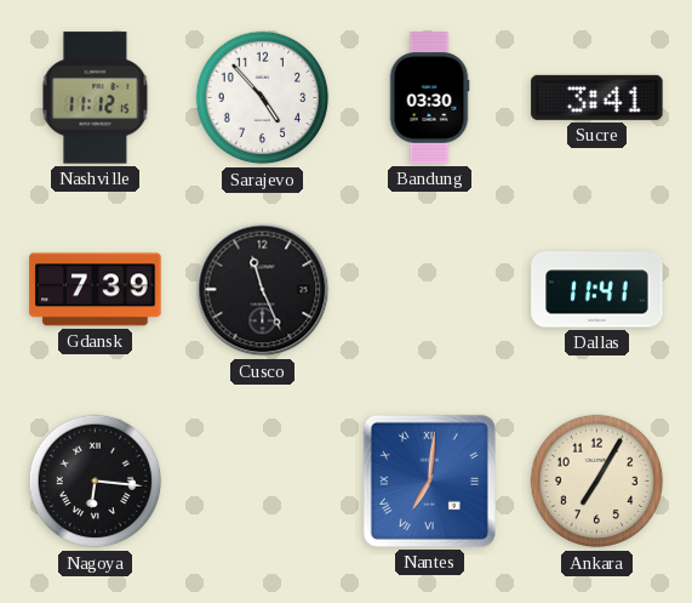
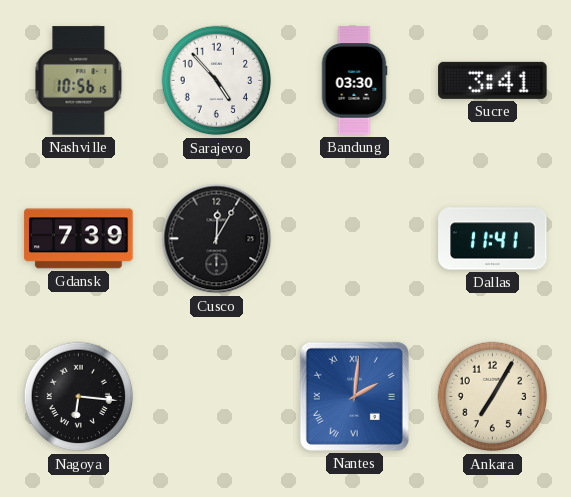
Nashville: 11:12 -> 10:56 (79, 81)
Cusco: 11:26 -> 12:05 (217, 239)
Nantes: 7:01 -> 2:01 (354, 396)
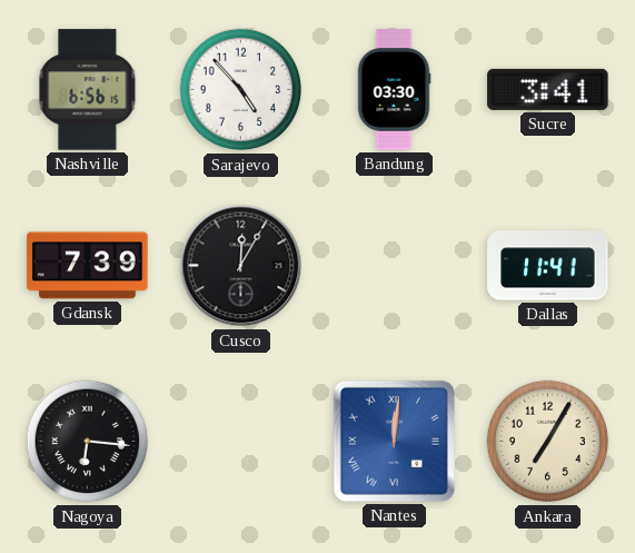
Nashville: 10:56 -> 6:56 (88, 90)
Nantes: 2:01 -> 12:01 (394, 441)
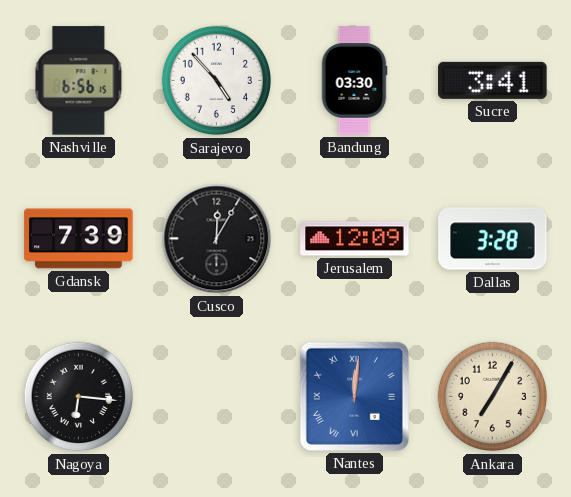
Jerusalem: none -> 12:09 (355, 239)
Dallas: 11:41 -> 3:28 (493, 239)
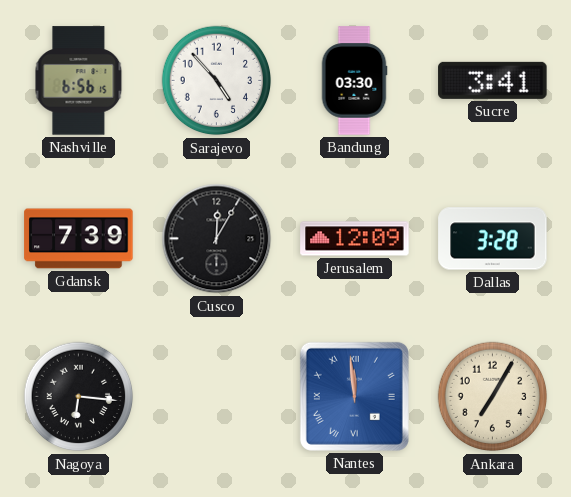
Nantes: 12:01 -> 11:59 (354, 396)
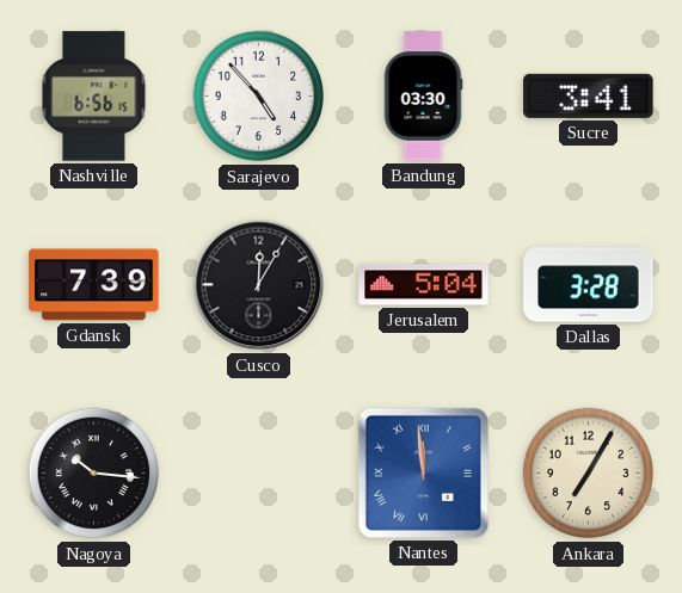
Jerusalem: 12:09 -> 5:04 (424, 285)
Nagoya: 6:16 -> 10:16 (94, 474)
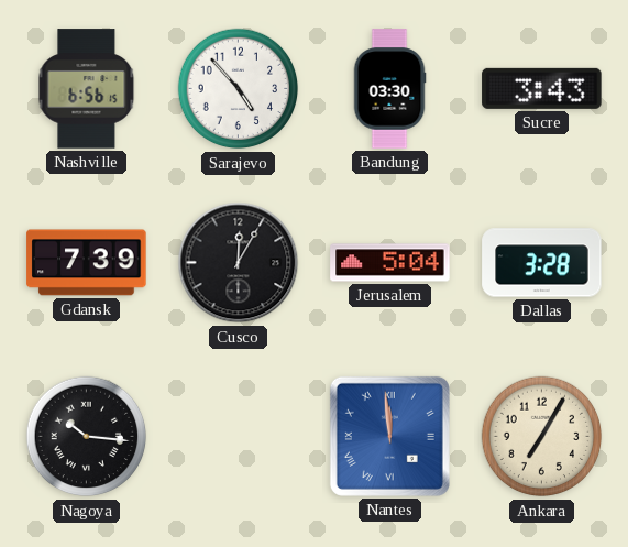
Sucre: 3:41 -> 3:43 (542, 88)
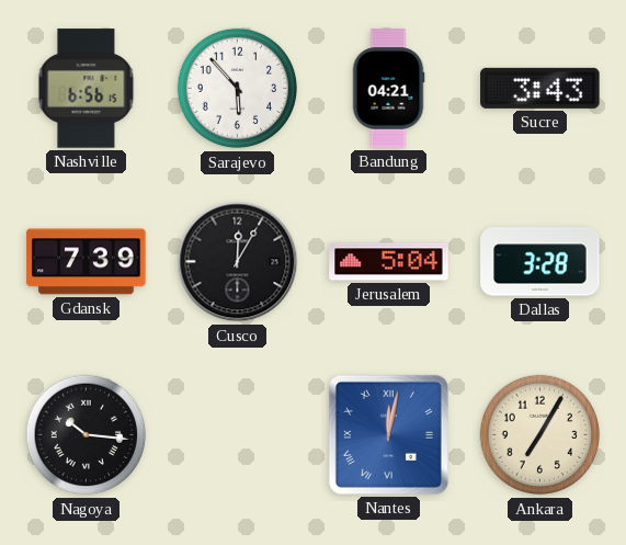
Sarajevo: 4:53 -> 5:53 (238, 89)
Bandung: 03:30 -> 04:21 (388, 89)
Nantes: 11:59 -> 12:02 (388, 434)
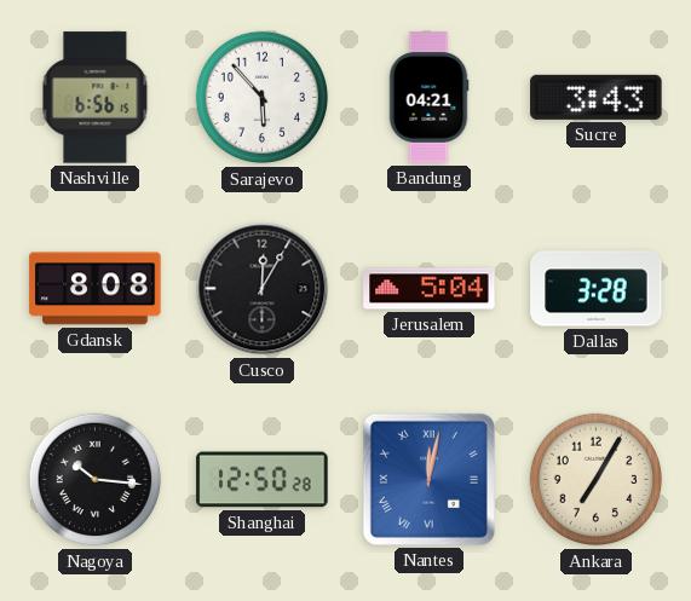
Gdansk: 7:39 -> 8:08 (96, 289)
Shanghai: none -> 12:50 (263, 480)
